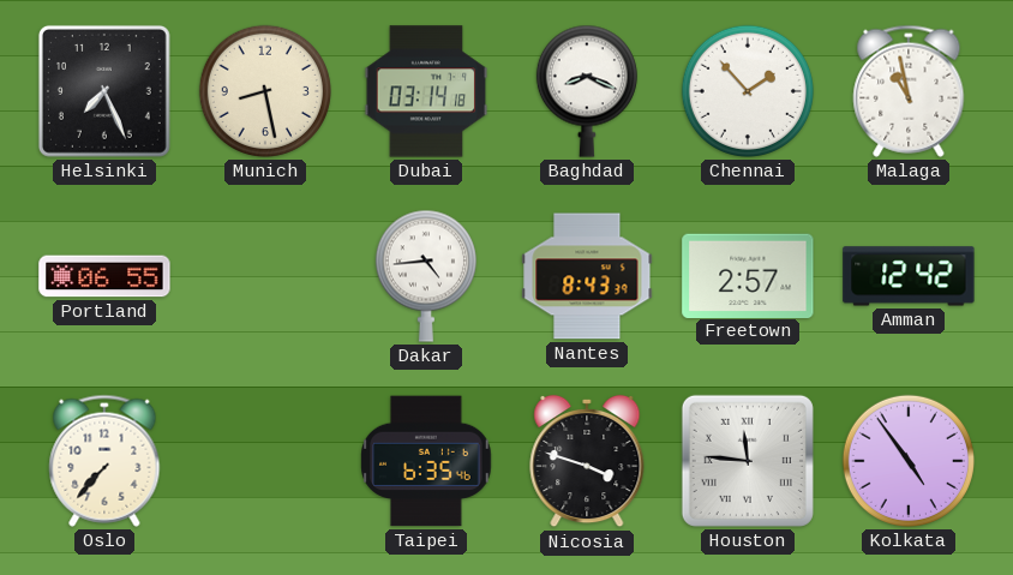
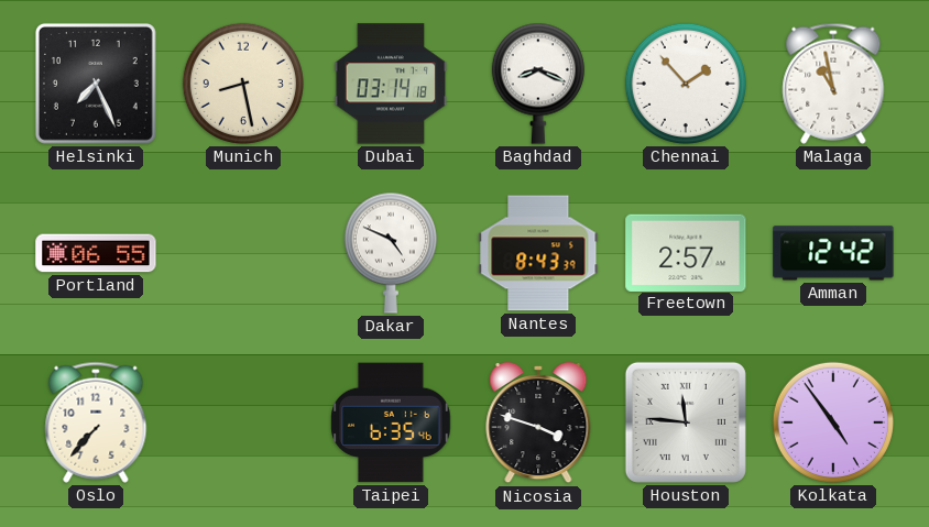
Dakar: 4:44 -> 4:49 (391, 253)
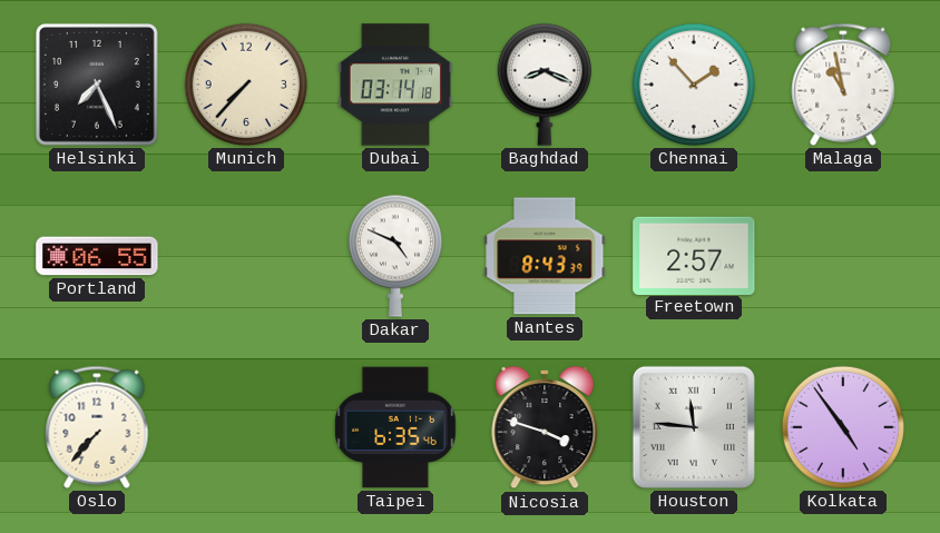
Munich: 8:28 -> 7:37 (246, 85)
Amman: 12:42 -> none (833, 253)
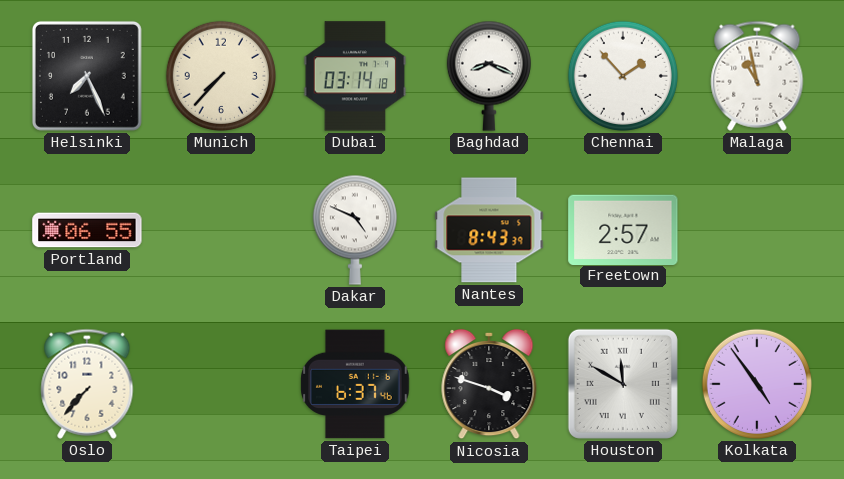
Taipei: 6:35 -> 6:37 (355, 384)
Houston: 11:46 -> 11:50 (623, 384)
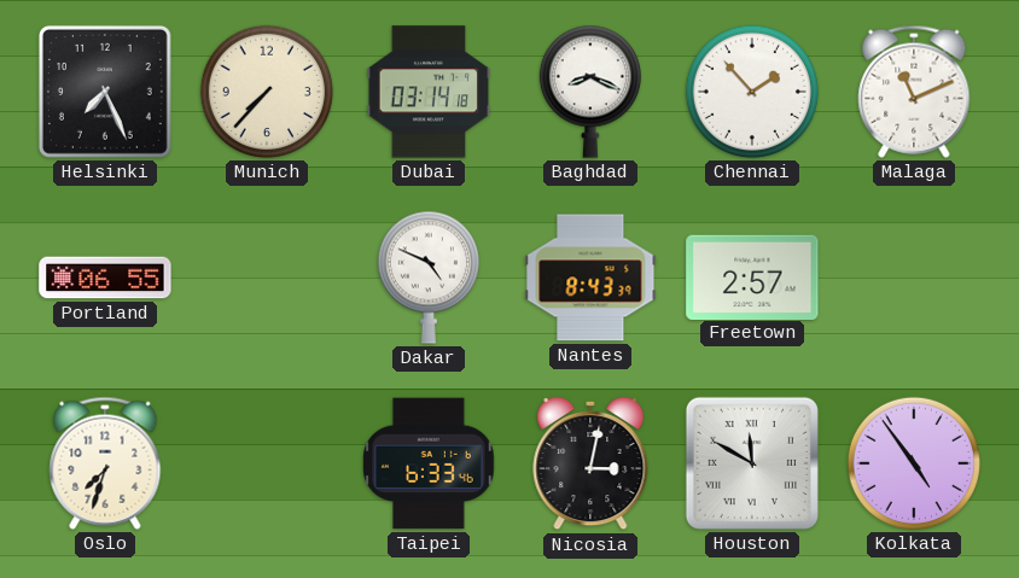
Malaga: 10:58 -> 11:11 (914, 92)
Oslo: 7:37 -> 7:33 (105, 463)
Taipei: 6:37 -> 6:33 (429, 463)
Nicosia: 3:48 -> 3:02 (590, 463)
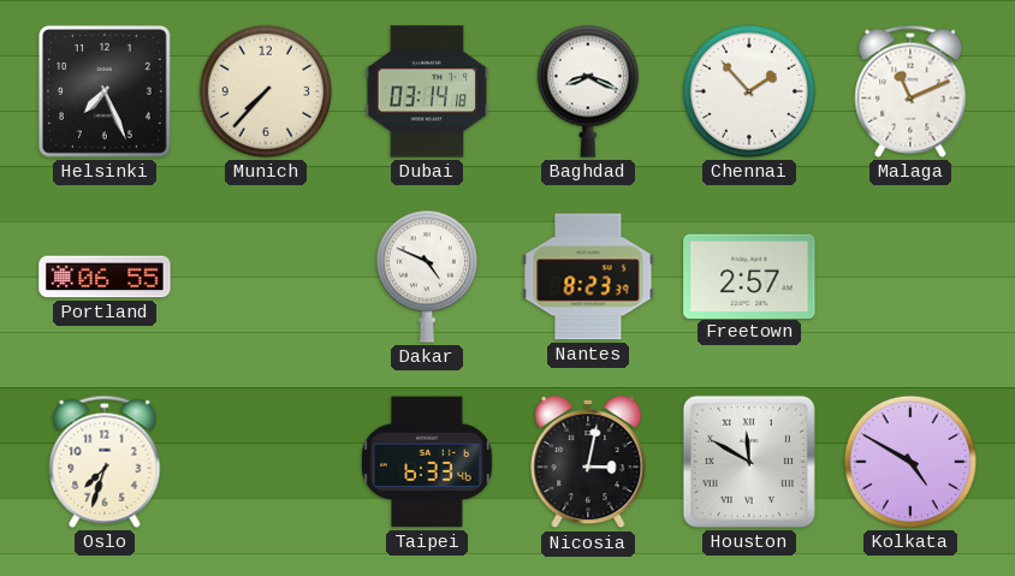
Nantes: 8:43 -> 8:23 (588, 277)
Kolkata: 4:54 -> 4:50 (910, 462)
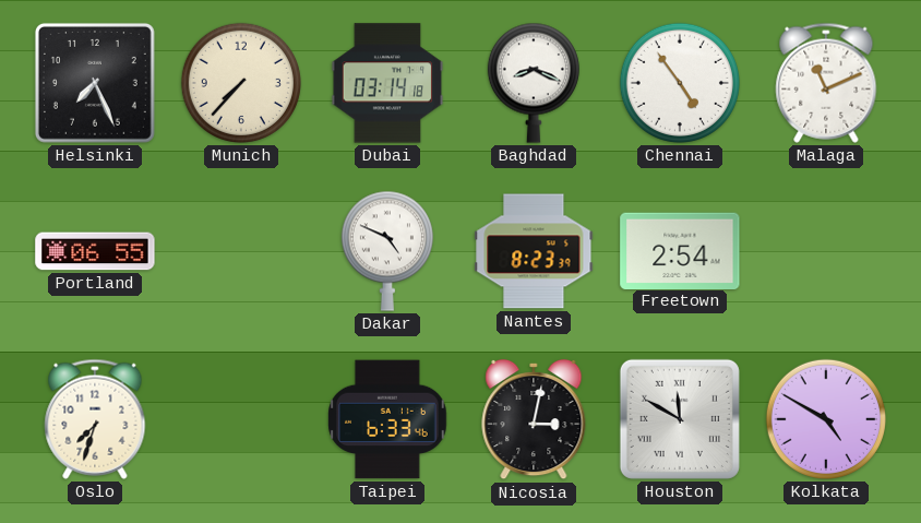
Chennai: 1:53 -> 4:54 (680, 83)
Freetown: 2:57 -> 2:54 (680, 250)
